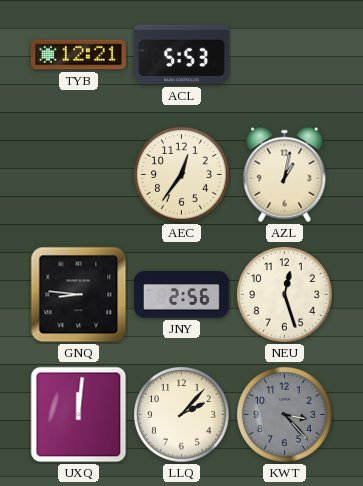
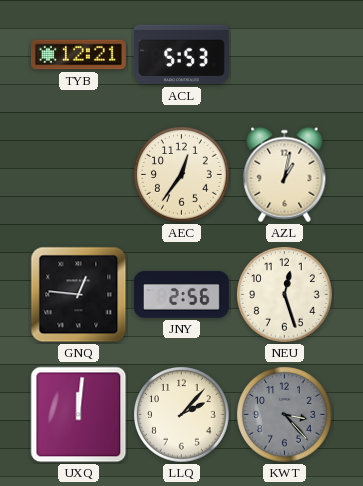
GNQ: 8:46 -> 12:46 (79, 295)
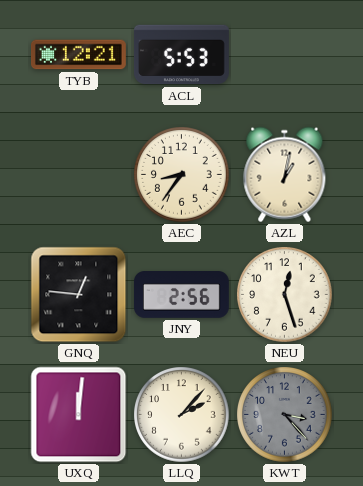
AEC: 12:36 -> 8:36 (182, 175)
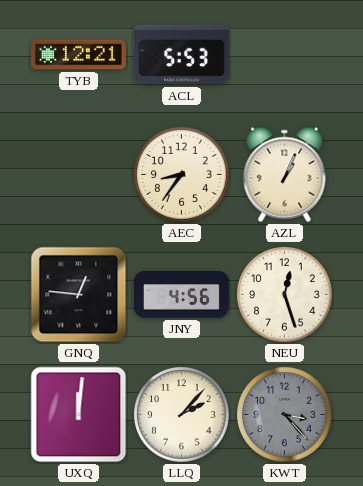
AZL: 1:02 -> 1:04 (285, 175)
JNY: 2:56 -> 4:56 (181, 295)
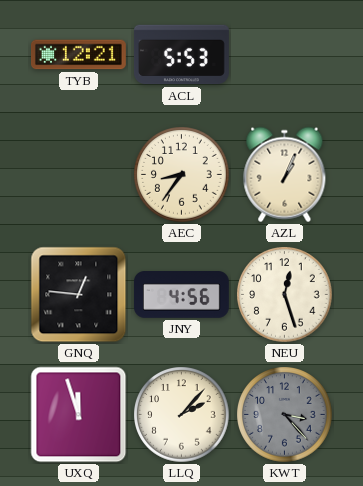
UXQ: 12:01 -> 11:57 (79, 415)
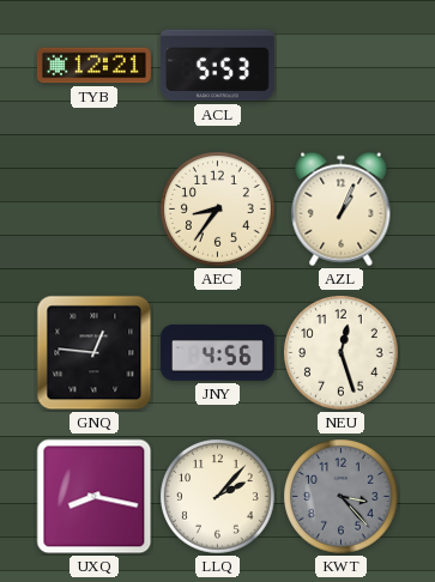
UXQ: 11:57 -> 8:17 (95, 497)
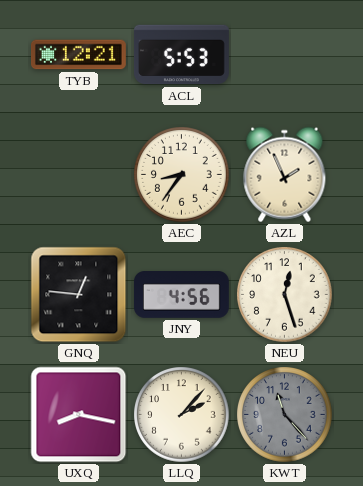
AZL: 1:04 -> 1:56 (285, 175)
KWT: 3:23 -> 11:23 (285, 415)
